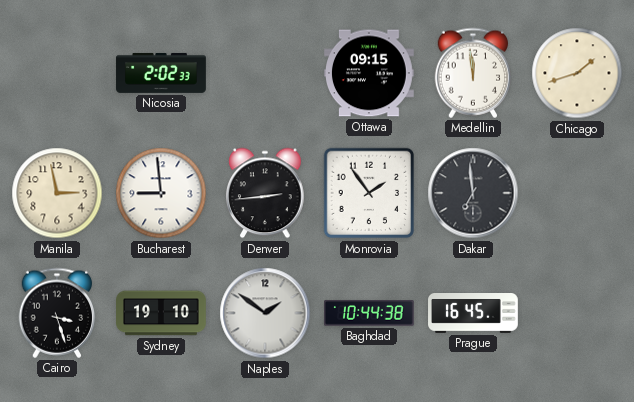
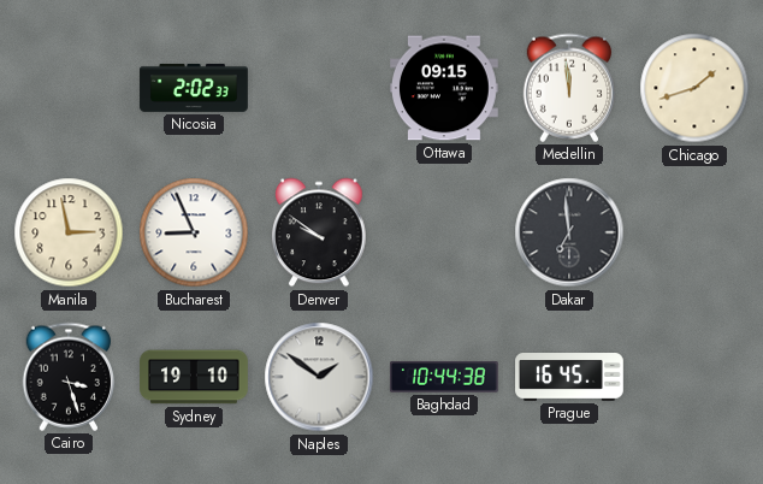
Bucharest: 8:59 -> 8:56 (194, 232)
Denver: 2:44 -> 9:51 (319, 232)
Monrovia: 1:54 -> none (369, 193)
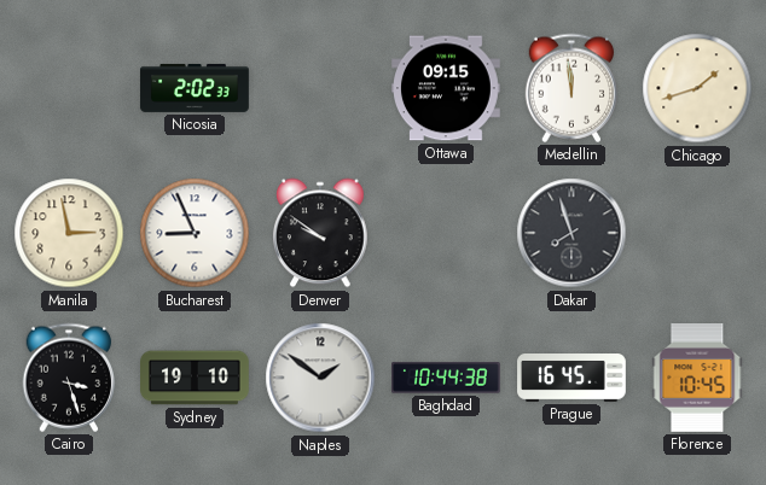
Dakar: 6:59 -> 7:57 (571, 233)
Florence: none -> 10:45 (697, 379)
